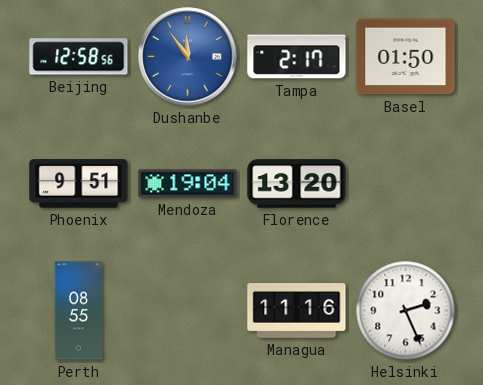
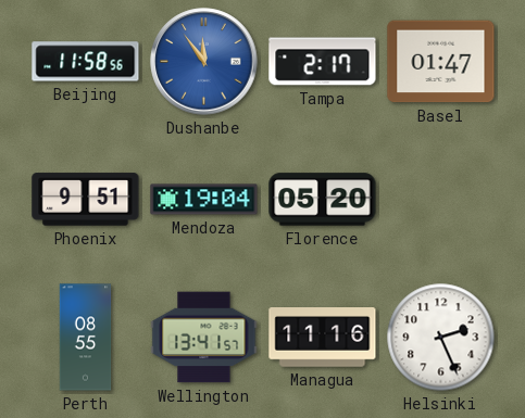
Beijing: 12:58 -> 11:58 (86, 62)
Basel: 01:50 -> 01:47 (441, 62)
Florence: 13:20 -> 05:20 (323, 200)
Wellington: none -> 13:41 (204, 338)
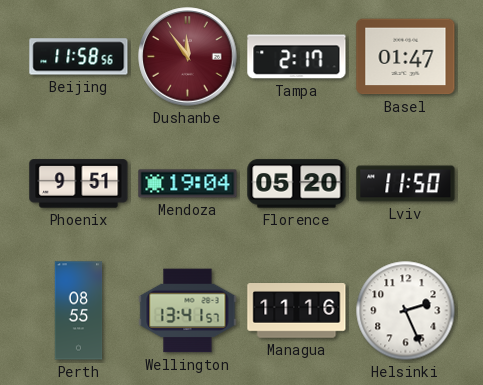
Dushanbe dial: blue -> burgundy (188, 57)
Lviv: none -> 11:50 (406, 184)
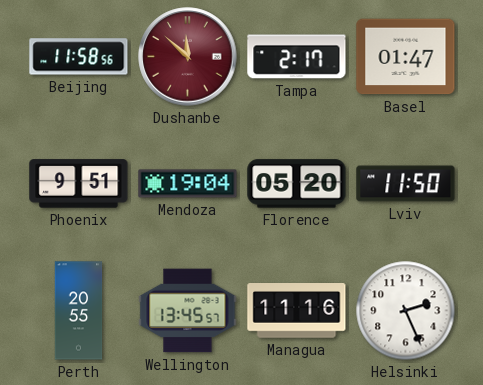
Dushanbe: 11:54 -> 11:52 (188, 57)
Perth: 08:55 -> 20:55 (79, 311)
Wellington: 13:41 -> 13:45 (188, 311)
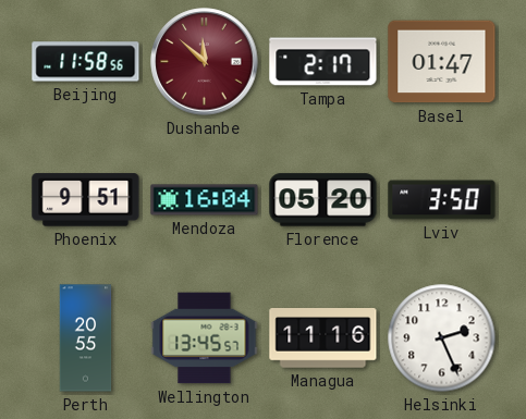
Mendoza: 19:04 -> 16:04 (205, 200)
Lviv: 11:50 -> 3:50 (442, 200)
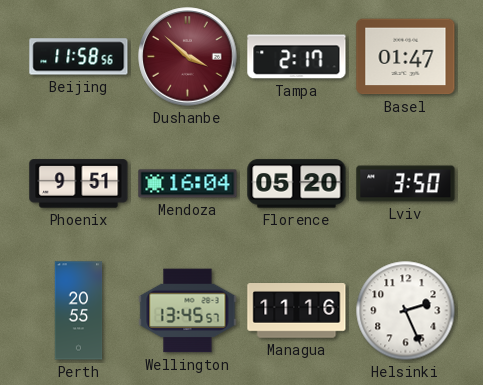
Dushanbe: 11:52 -> 3:52 (188, 57)
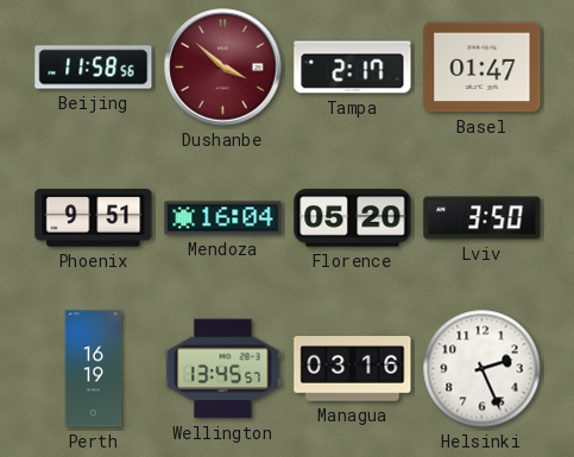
Perth: 20:55 -> 16:19 (94, 369)
Managua: 11:16 -> 03:16 (353, 369)
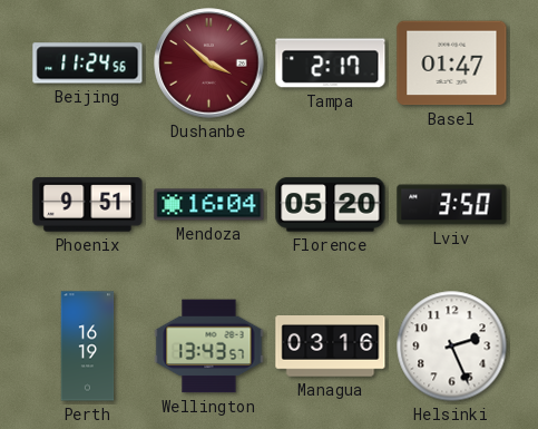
Beijing: 11:58 -> 11:24 (88, 64)
Wellington: 13:45 -> 13:43 (209, 347)
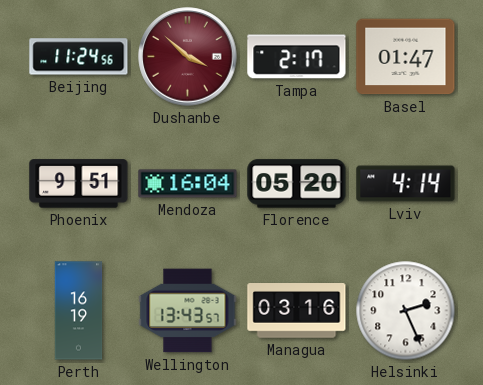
Lviv: 3:50 -> 4:14 (406, 184)
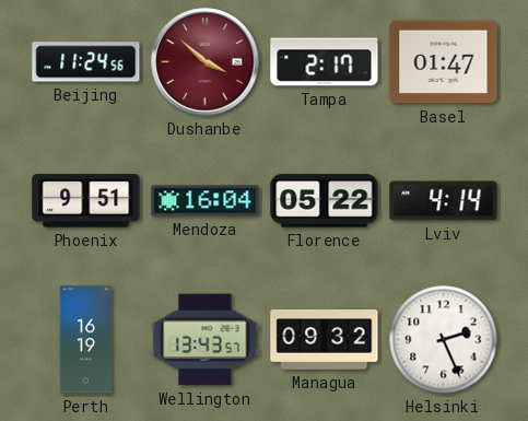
Florence: 05:20 -> 05:22 (325, 201)
Managua: 03:16 -> 09:32 (325, 340)
